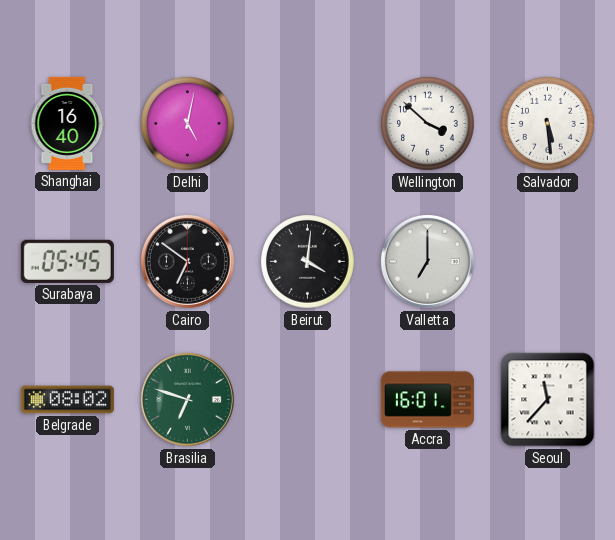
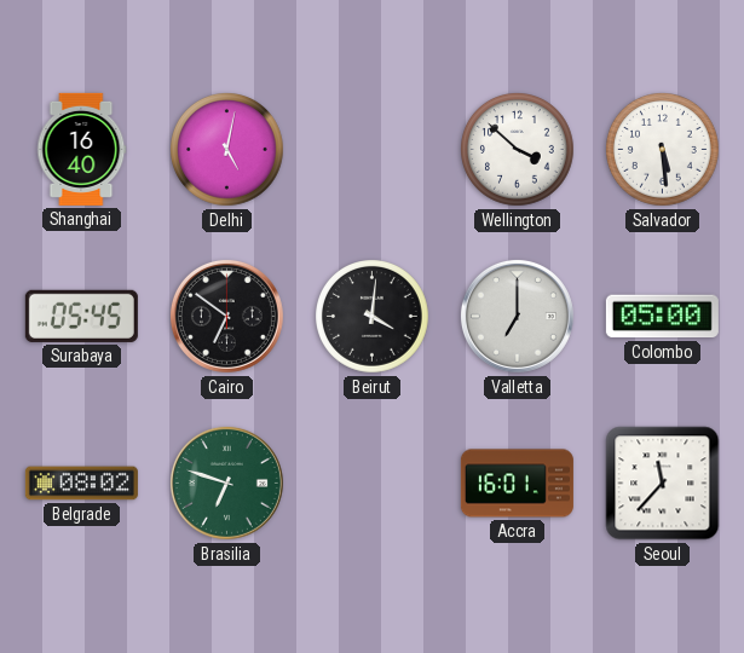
Colombo: none -> 05:00 (662, 317)
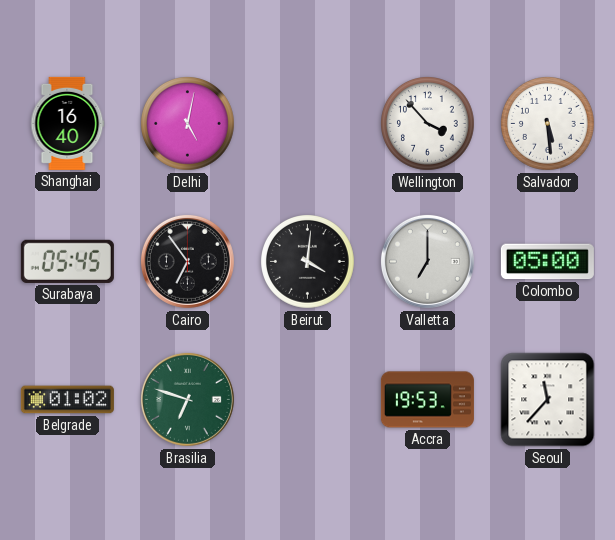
Wellington: 3:52 -> 3:53 (428, 124)
Cairo: 6:51 -> 6:54 (187, 261)
Belgrade: 08:02 -> 01:02 (67, 400)
Accra: 16:01 -> 19:53 (427, 400)
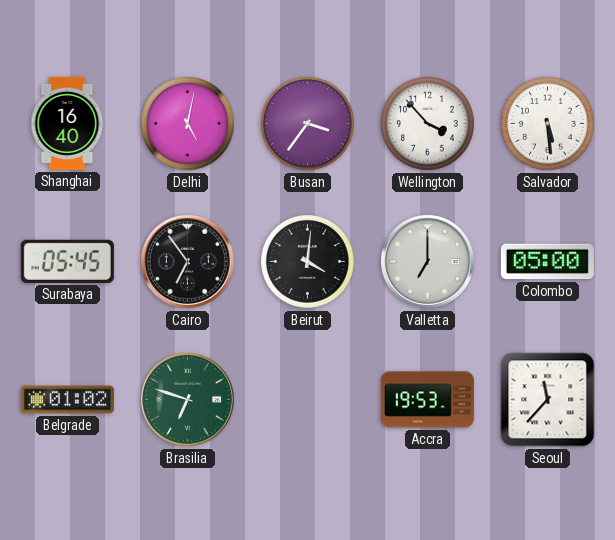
Busan: none -> 3:36 (308, 124)
